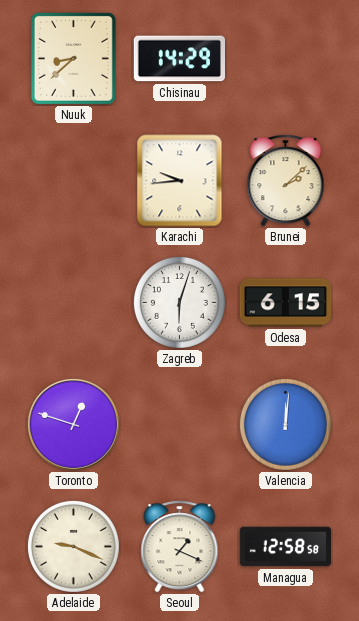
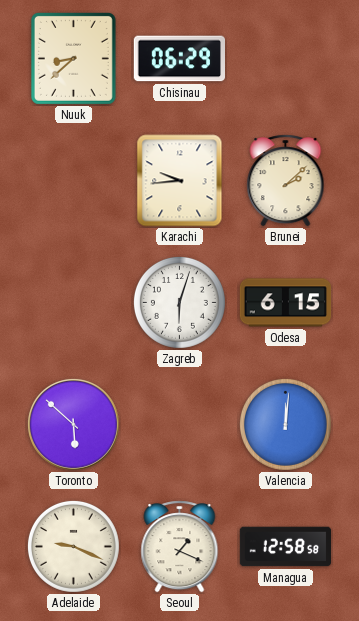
Chisinau: 14:29 -> 06:29 (179, 59)
Toronto: 12:48 -> 5:52 (73, 424)
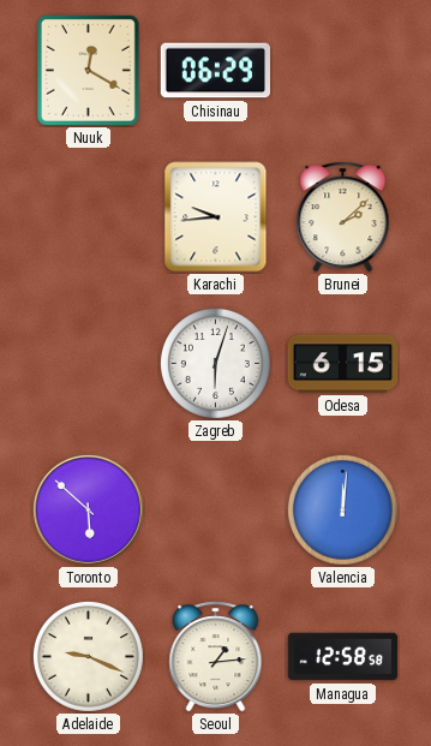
Nuuk: 8:38 -> 12:20 (88, 70)
Seoul: 1:19 -> 1:14 (216, 657)
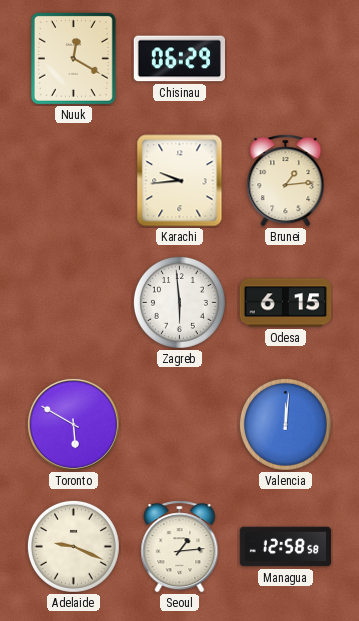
Brunei: 2:08 -> 1:14 (286, 181)
Zagreb: 6:03 -> 5:59 (179, 302)
Toronto: 5:52 -> 5:50 (73, 424)
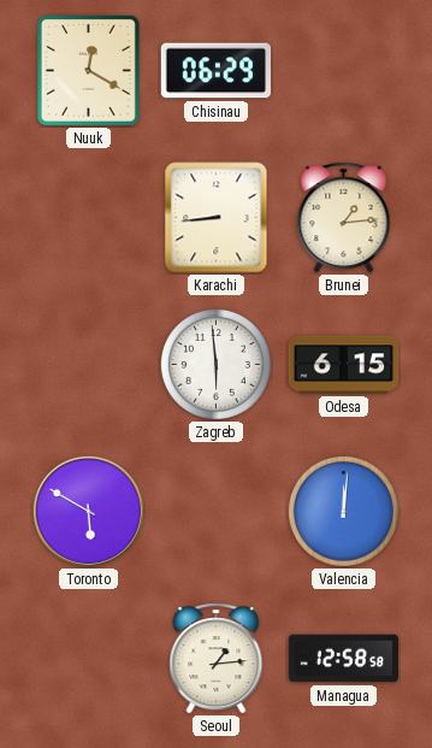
Karachi: 9:44 -> 8:44 (217, 218)
Adelaide: 9:19 -> none (73, 546)
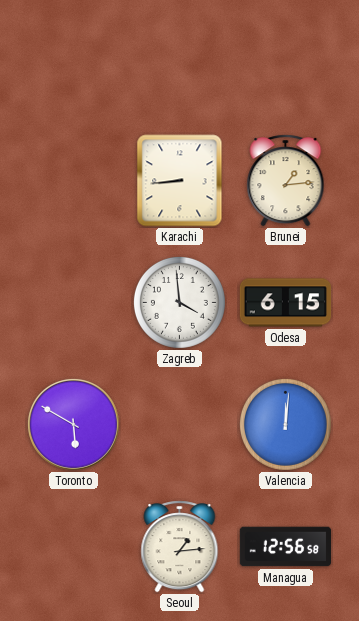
Nuuk: 12:20 -> none (88, 70)
Chisinau: 06:29 -> none (215, 71)
Zagreb: 5:59 -> 3:59 (179, 302)
Managua: 12:58 -> 12:56 (286, 547)
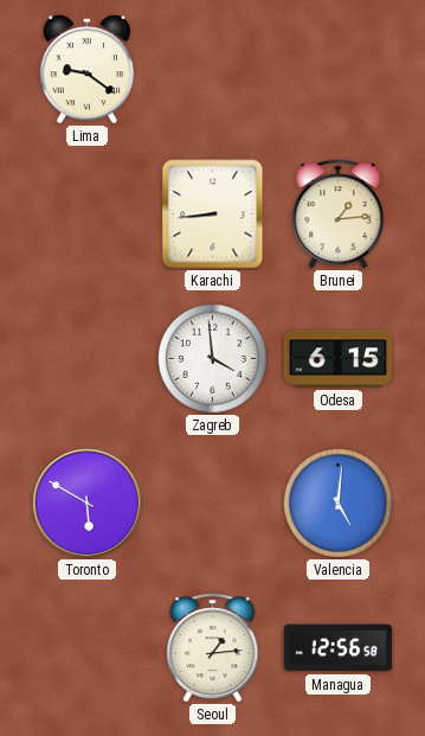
Lima: none -> 9:21 (88, 70)
Valencia: 12:01 -> 5:01 (337, 503)
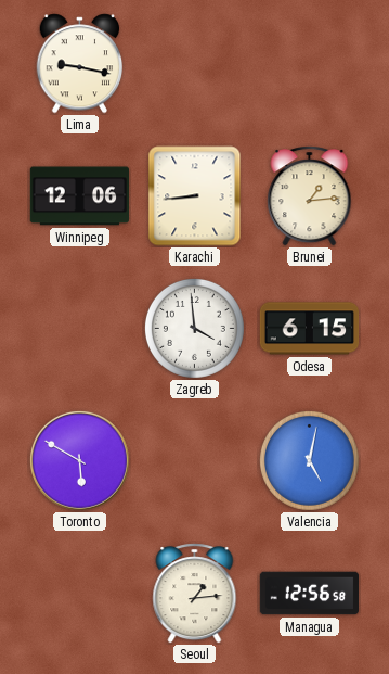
Lima: 9:21 -> 9:17 (80, 64)
Winnipeg: none -> 12:06 (80, 196)
Valencia: 5:01 -> 5:02 (309, 460)
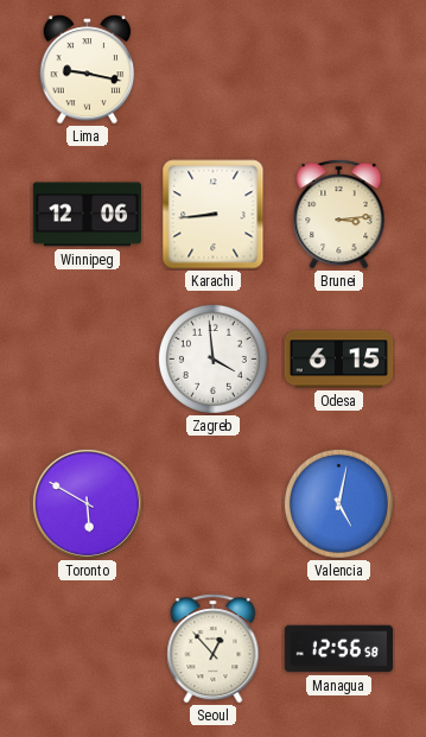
Brunei: 1:14 -> 3:14 (339, 215)
Seoul: 1:14 -> 12:53 (214, 649)
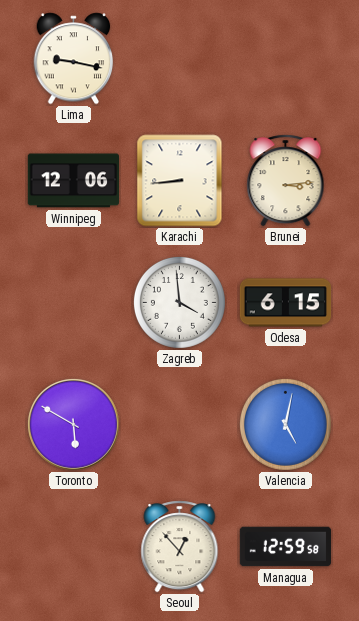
Managua: 12:56 -> 12:59 (286, 547)
